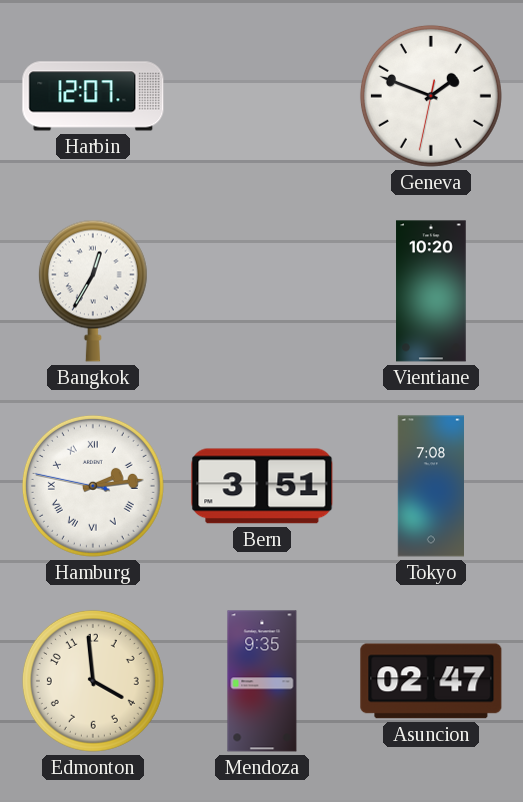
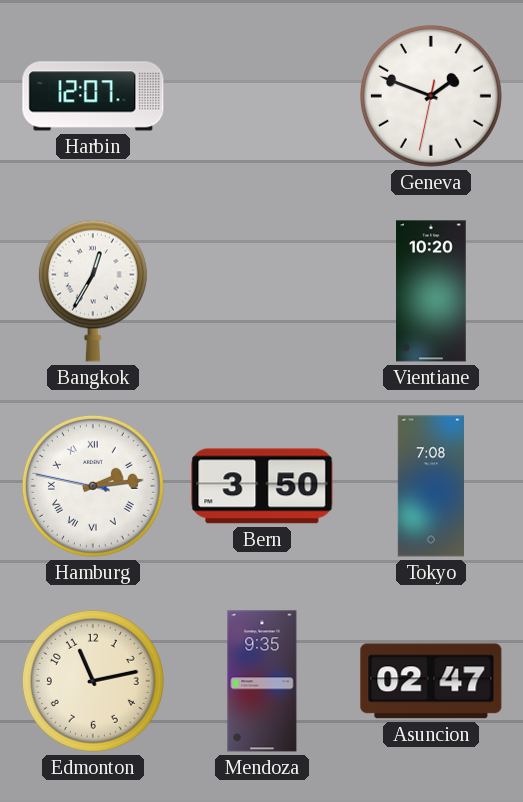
Bern: 3:51 -> 3:50 (262, 486)
Edmonton: 3:59 -> 11:13 (93, 681)
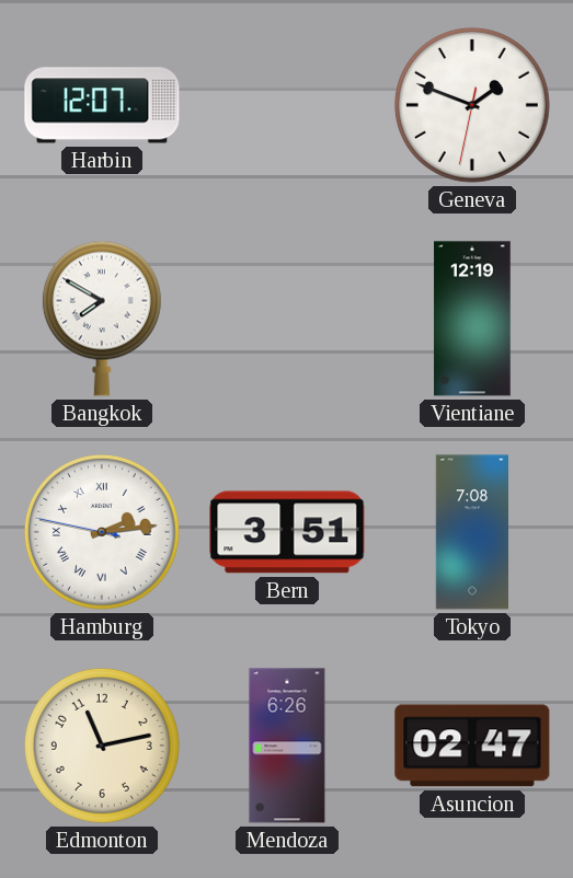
Bangkok: 12:35 -> 7:50 (102, 319)
Vientiane: 10:20 -> 12:19 (472, 319)
Bern: 3:50 -> 3:51 (287, 532)
Mendoza: 9:35 -> 6:26 (287, 746)
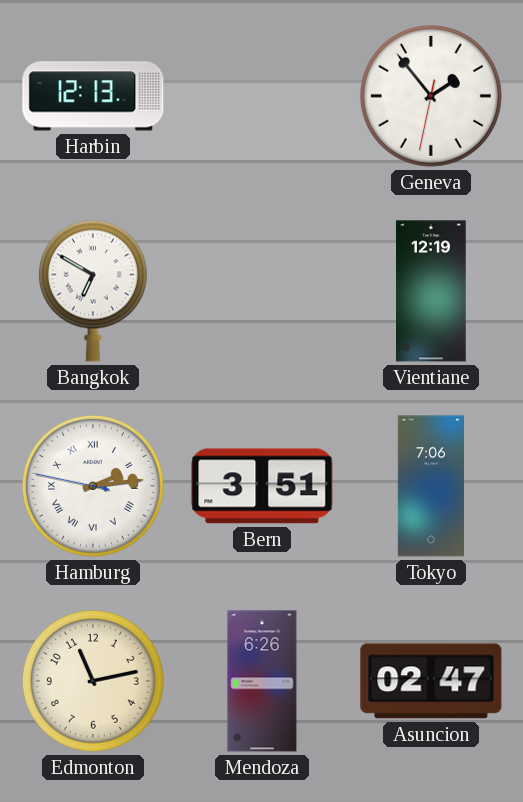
Harbin: 12:07 -> 12:13 (93, 96)
Geneva: 1:48 -> 1:53 (431, 96)
Bangkok: 7:50 -> 6:50 (93, 291)
Tokyo: 7:08 -> 7:06 (430, 486)
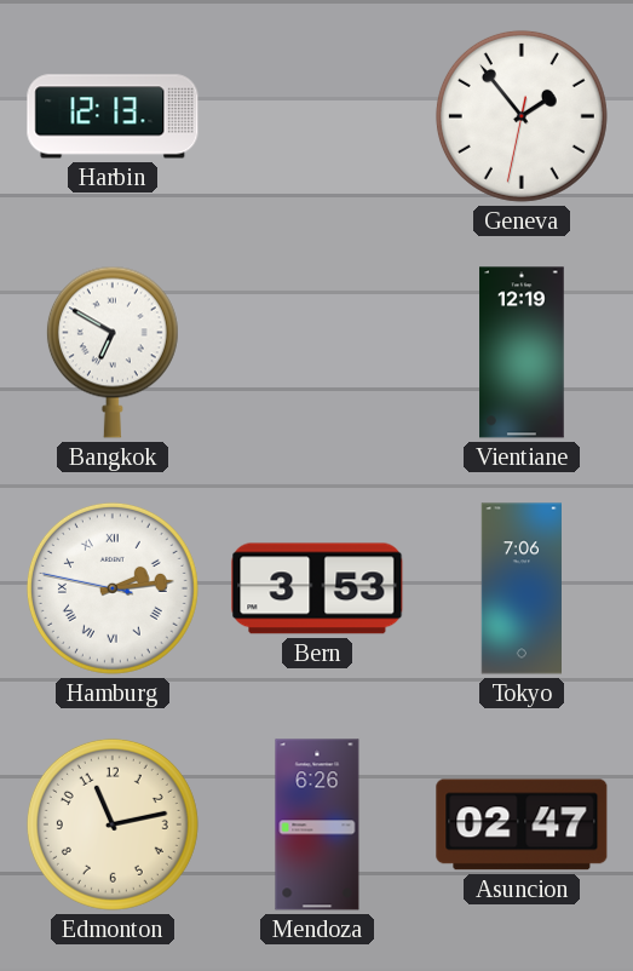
Bern: 3:51 -> 3:53 (317, 588)
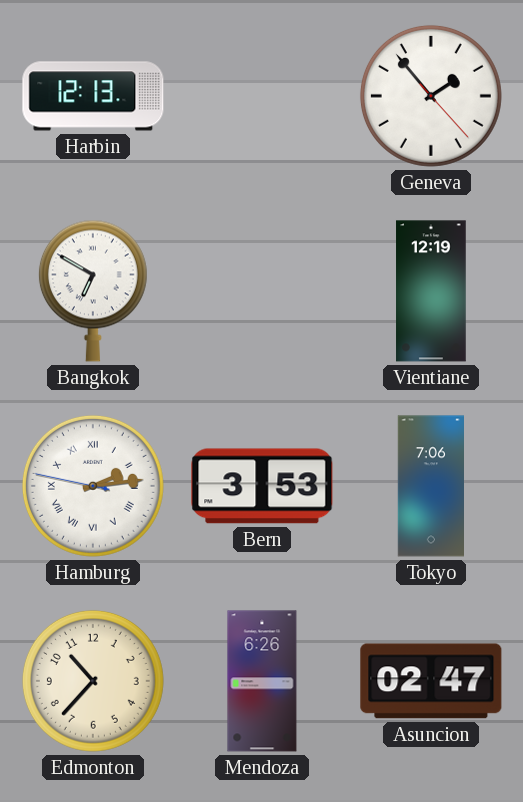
Geneva: 1:53:32 -> 1:53:23 (431, 96)
Edmonton: 11:13 -> 10:37 (93, 681)
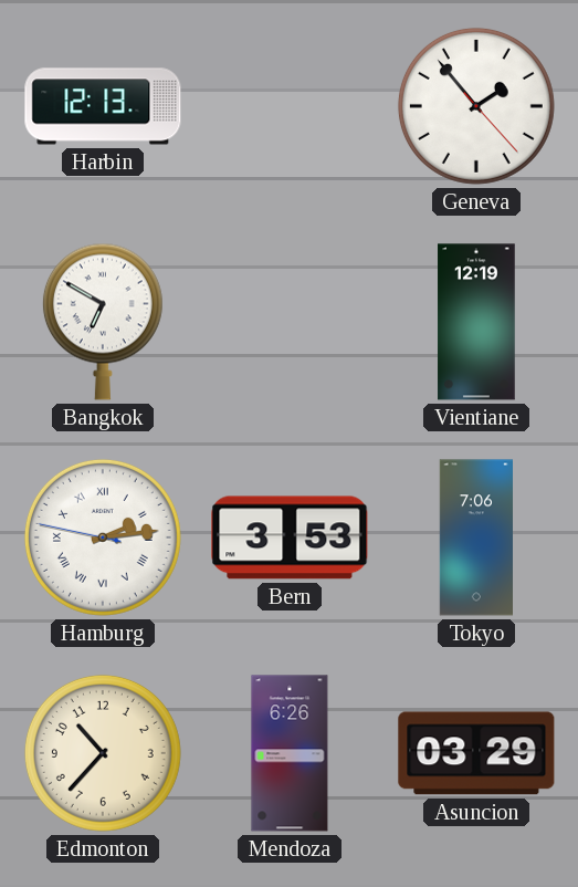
Asuncion: 02:47 -> 03:29 (476, 753)
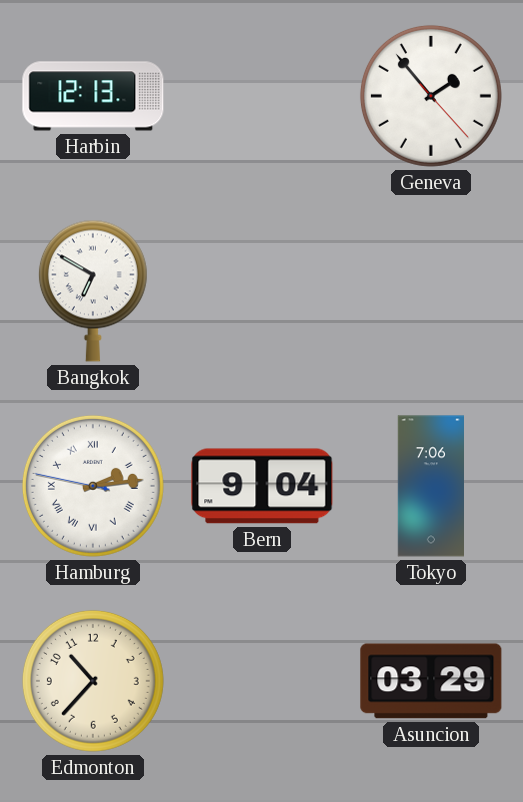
Vientiane: 12:19 -> none (476, 322)
Bern: 3:53 -> 9:04 (262, 486)
Mendoza: 6:26 -> none (290, 753)
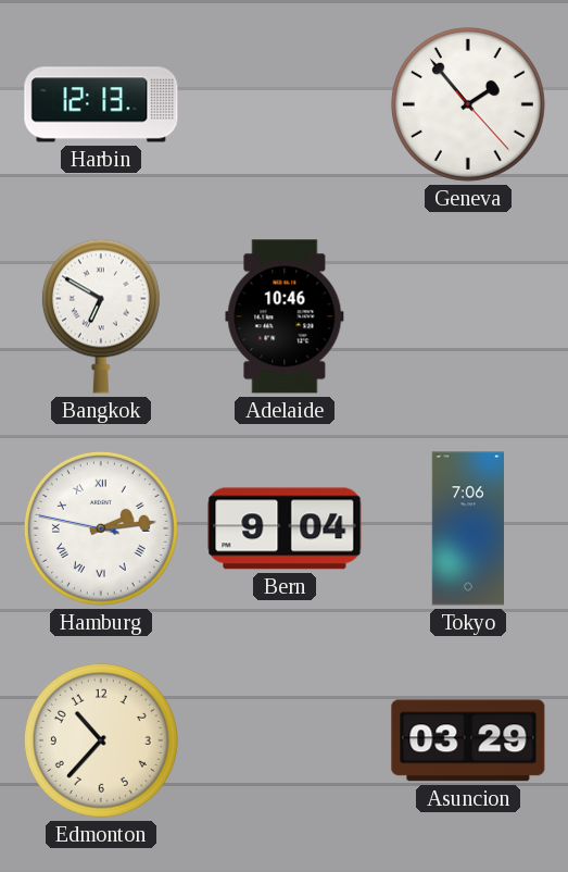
Adelaide: none -> 10:46 (285, 316)
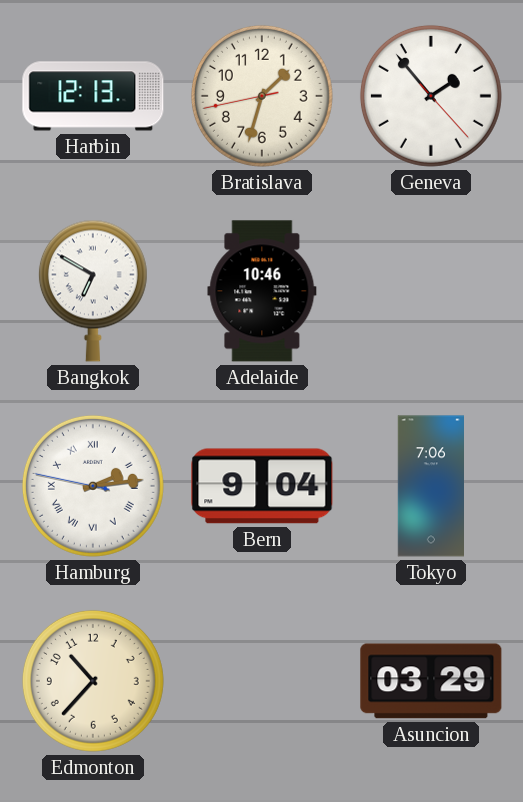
Bratislava: none -> 1:32 (262, 96)
